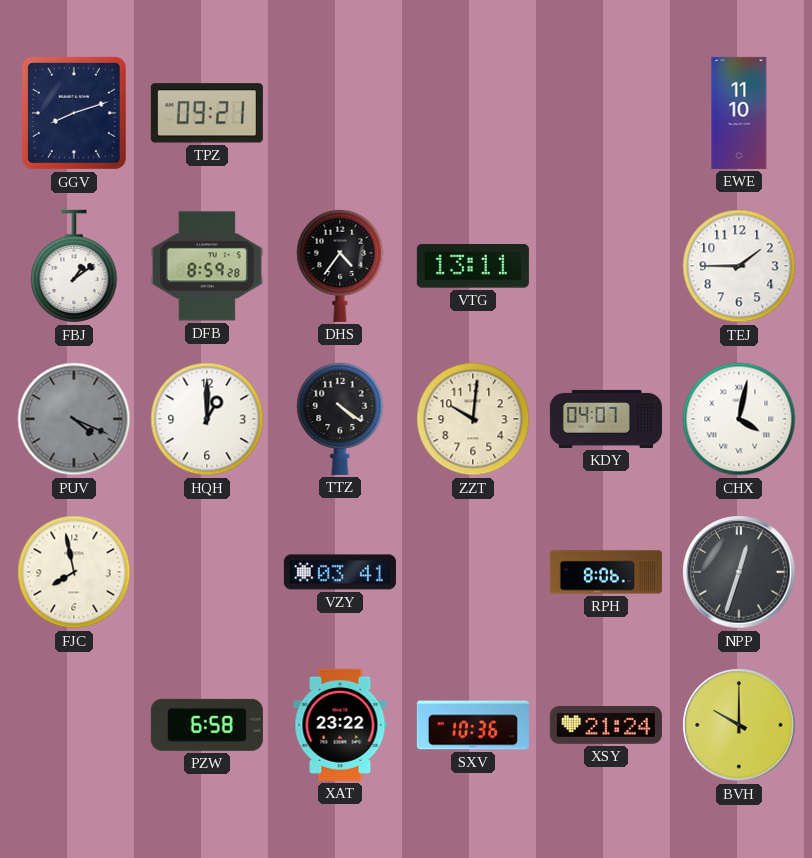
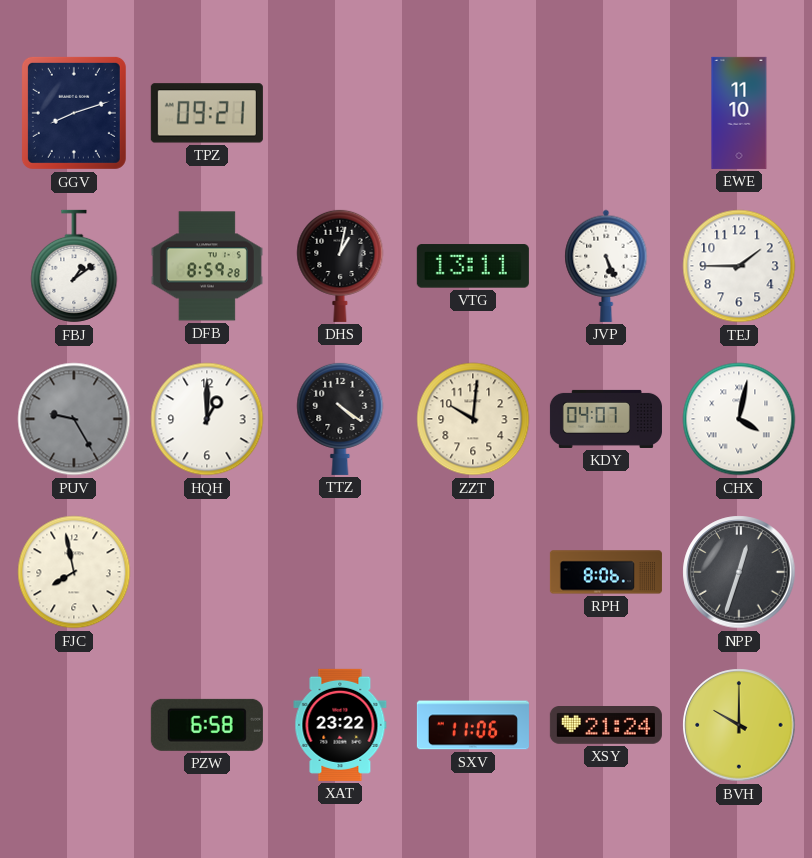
DHS: 4:36 -> 1:02 (340, 265)
JVP: none -> 5:26 (606, 266)
PUV: 4:19 -> 9:25 (74, 419)
VZY: 03:41 -> none (340, 572)
SXV: 10:36 -> 11:06 (473, 725)
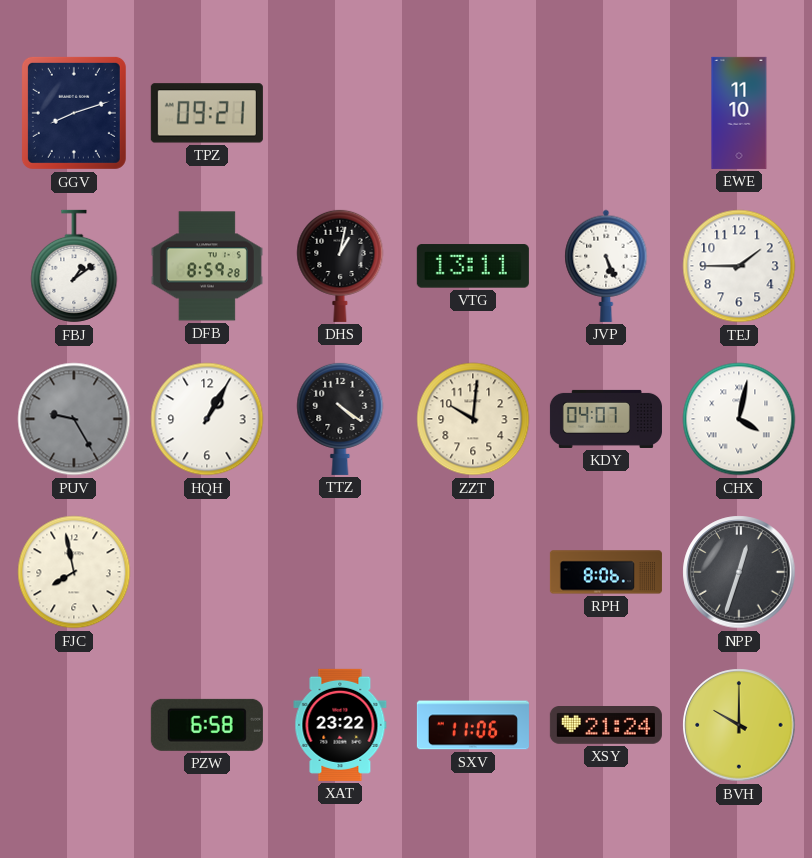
HQH: 1:00 -> 1:05 (207, 419)
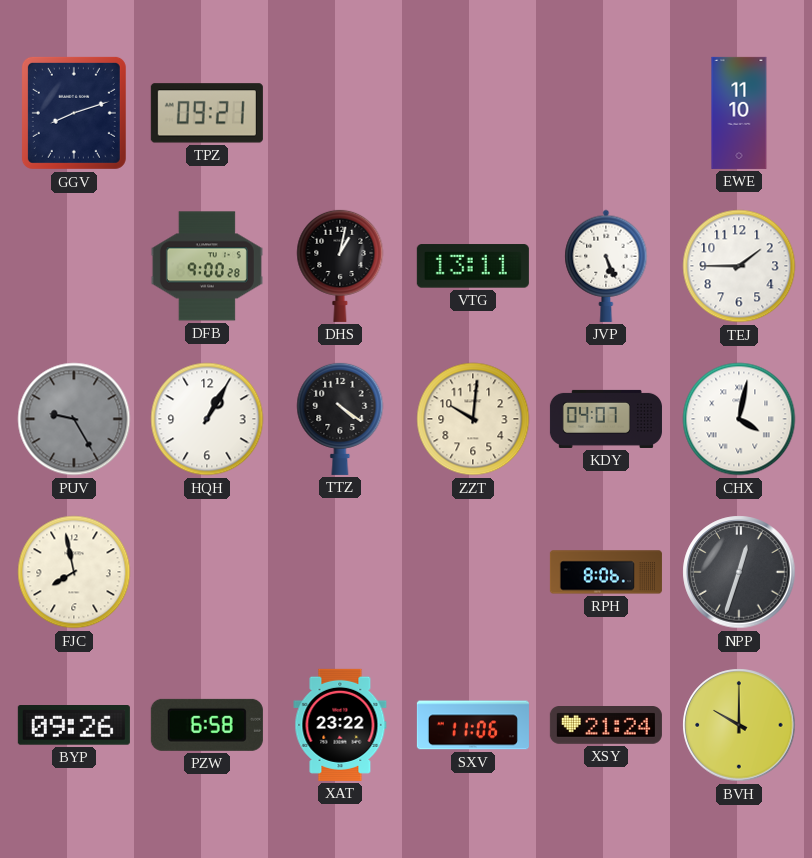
FBJ: 1:09 -> none (74, 266)
DFB: 8:59 -> 9:00 (207, 266)
BYP: none -> 09:26 (74, 726)
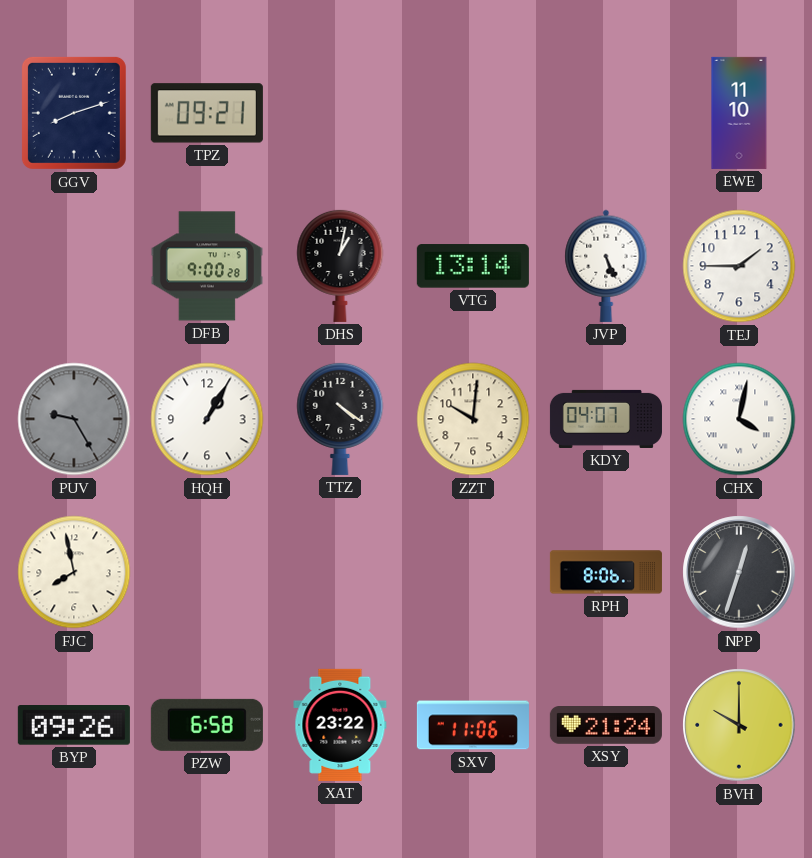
VTG: 13:11 -> 13:14 (473, 266)
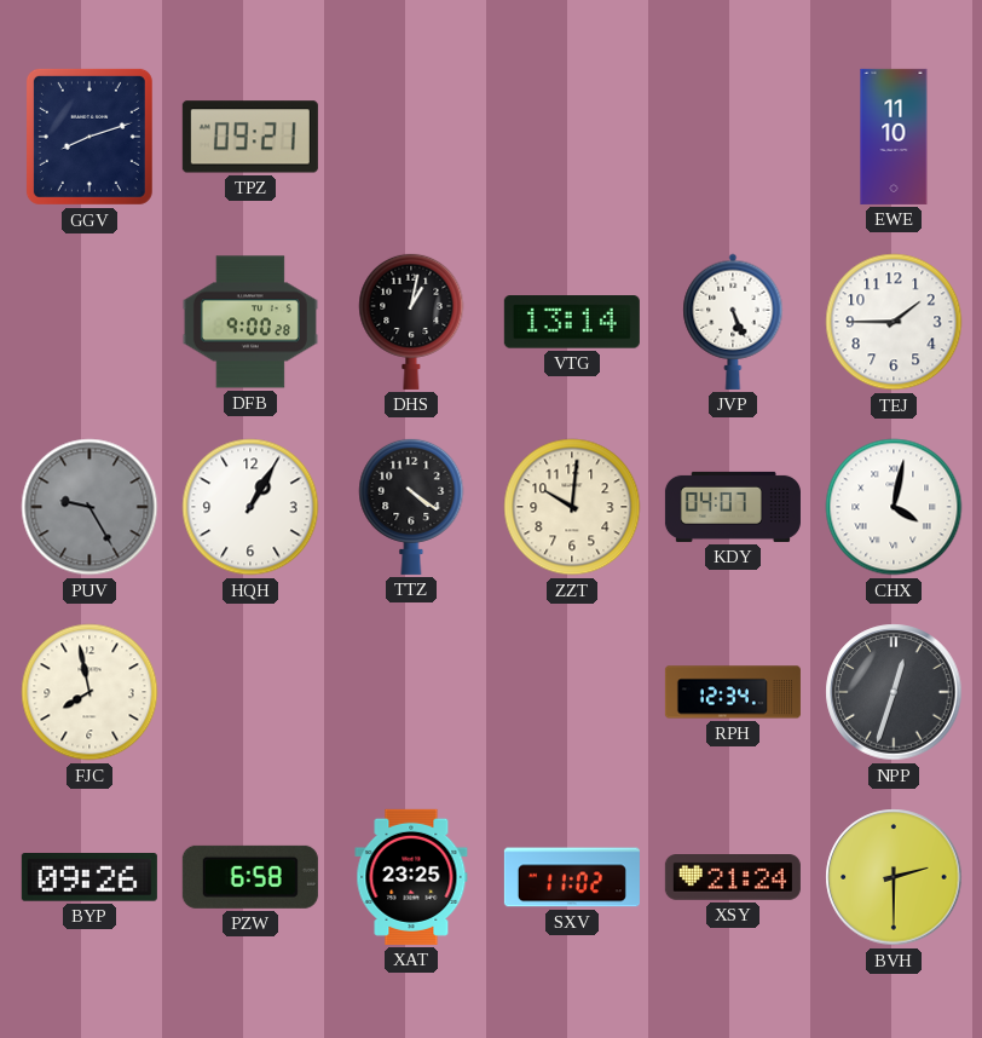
RPH: 8:06 -> 12:34 (733, 692)
XAT: 23:22 -> 23:25 (411, 877)
SXV: 11:06 -> 11:02 (572, 877)
BVH: 10:00 -> 2:30 (894, 877)
